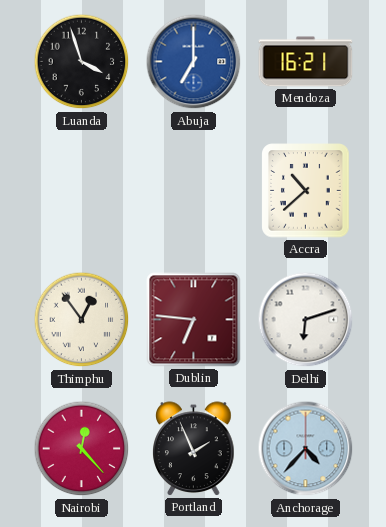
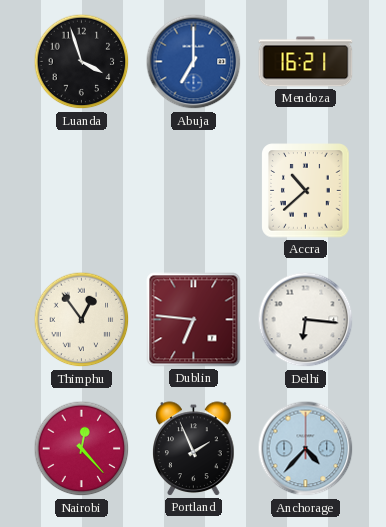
Delhi: 6:12 -> 6:16 (306, 320)
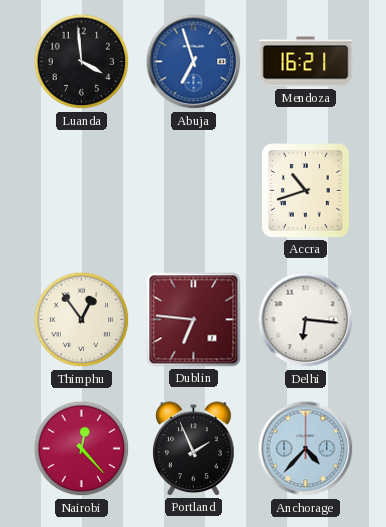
Luanda: 3:57 -> 3:59 (82, 62)
Abuja: 7:00 -> 6:57 (194, 62)
Accra: 10:38 -> 10:42 (306, 191)
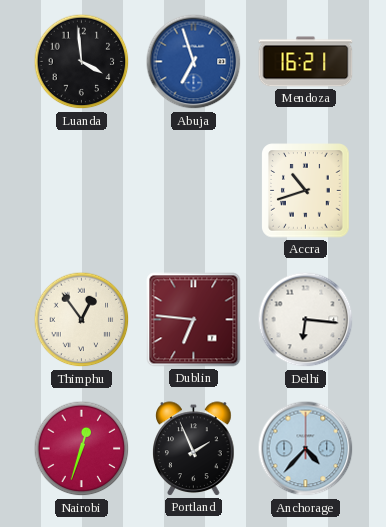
Nairobi: 12:23 -> 12:33 (82, 449)
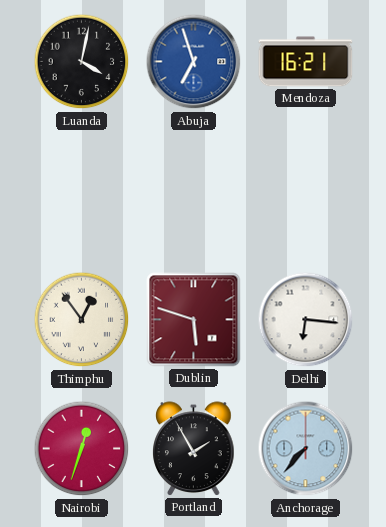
Luanda: 3:59 -> 4:02 (82, 62)
Accra: 10:42 -> none (306, 191)
Dublin: 6:46 -> 5:48 (194, 320)
Portland: 1:56 -> 1:55 (194, 449)
Anchorage: 4:37 -> 7:37 (306, 449)
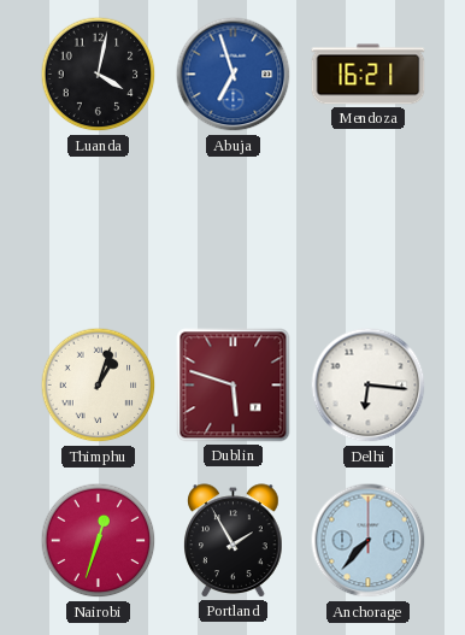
Thimphu: 12:54 -> 1:03 (99, 386)
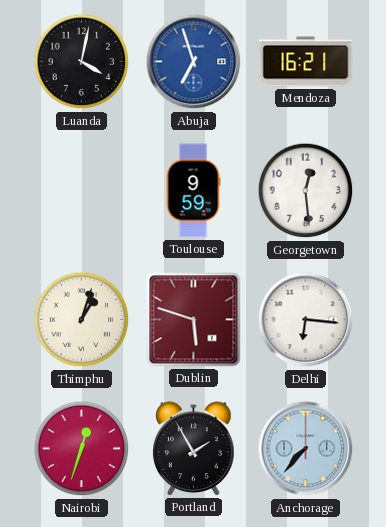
Toulouse: none -> 9:59 (193, 191)
Georgetown: none -> 12:29 (306, 191)
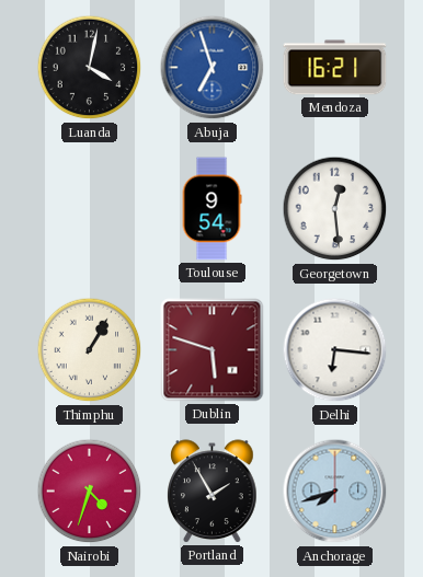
Toulouse: 9:59 -> 9:54 (211, 209)
Thimphu: 1:03 -> 1:05 (90, 350)
Nairobi: 12:33 -> 4:33 (90, 492)
Anchorage: 7:37 -> 7:42 (335, 492)
